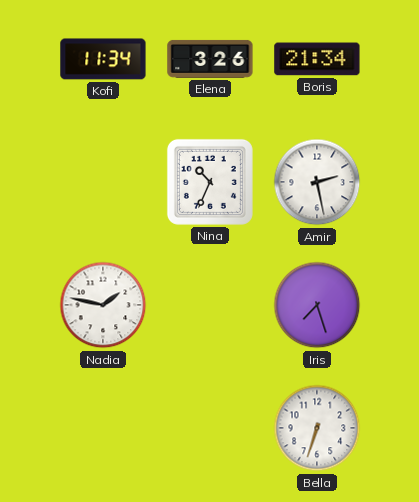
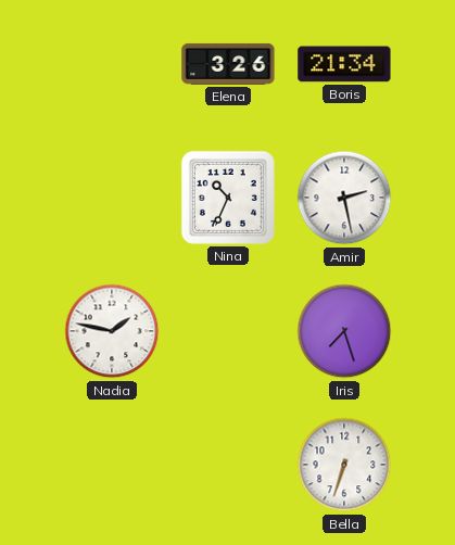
Kofi: 11:34 -> none (103, 59)
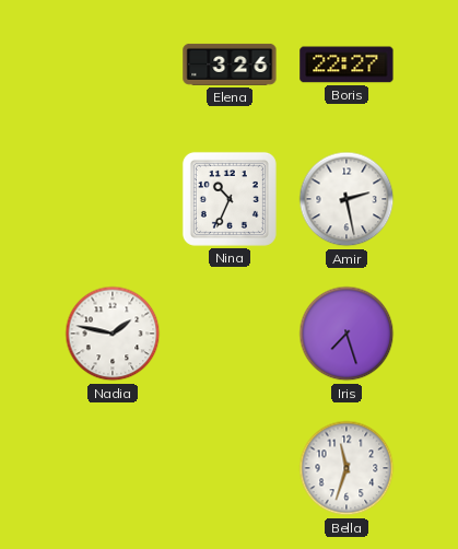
Boris: 21:34 -> 22:27 (347, 65)
Bella: 6:33 -> 11:33 (347, 468)
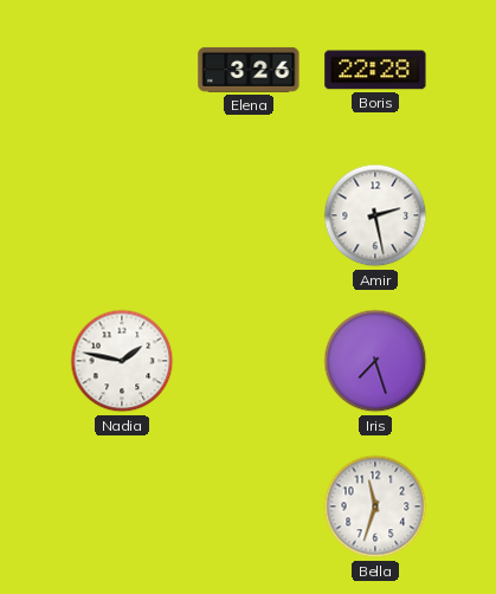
Boris: 22:27 -> 22:28 (375, 70)
Nina: 10:34 -> none (230, 199)
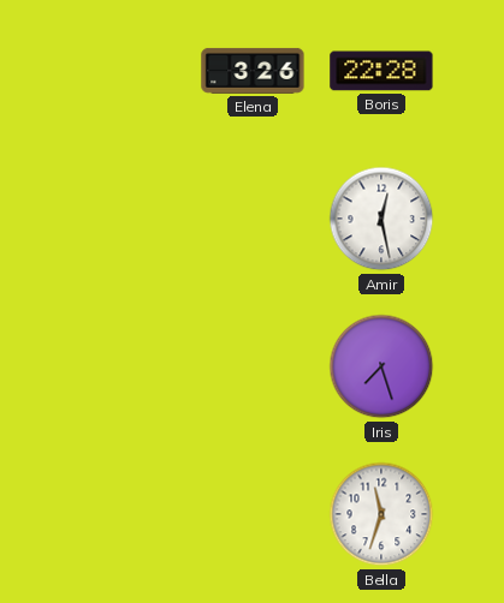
Amir: 2:28 -> 12:28 (381, 219)
Nadia: 1:47 -> none (122, 361)
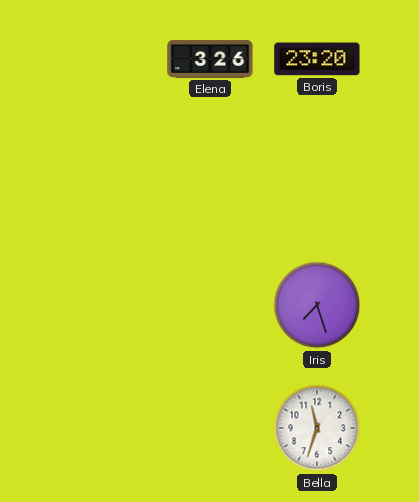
Boris: 22:28 -> 23:20 (317, 59)
Amir: 12:28 -> none (381, 219)
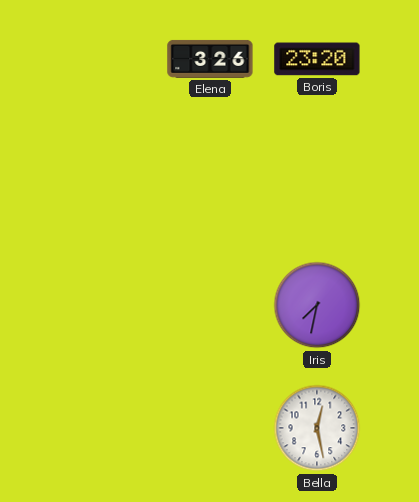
Iris: 7:27 -> 7:32 (317, 305)
Bella: 11:33 -> 12:28 (317, 428)
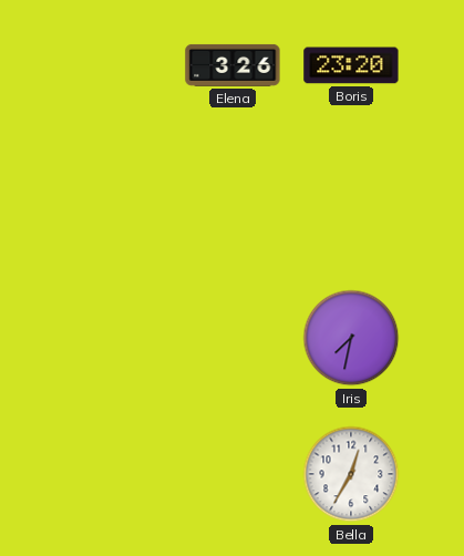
Bella: 12:28 -> 12:35 (351, 474)
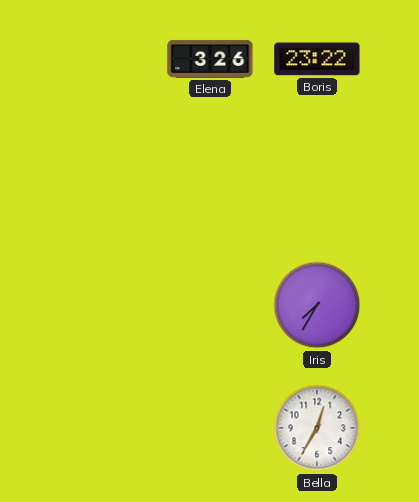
Boris: 23:20 -> 23:22 (317, 59)
Iris: 7:32 -> 7:35 (317, 305)
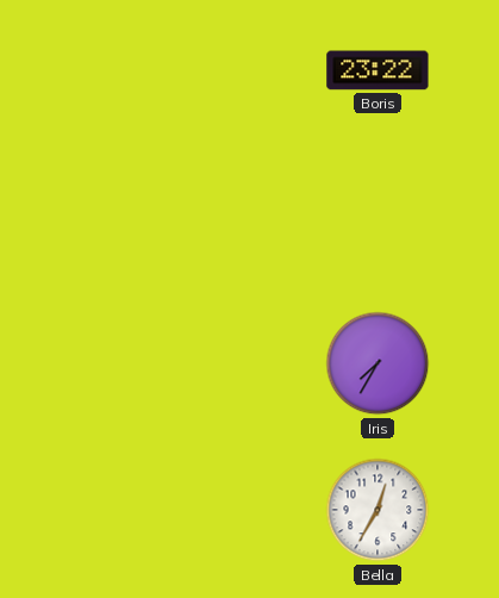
Elena: 3:26 -> none (210, 59)
